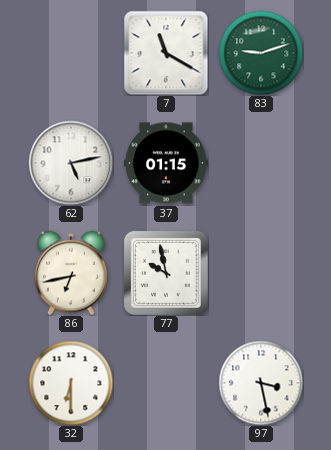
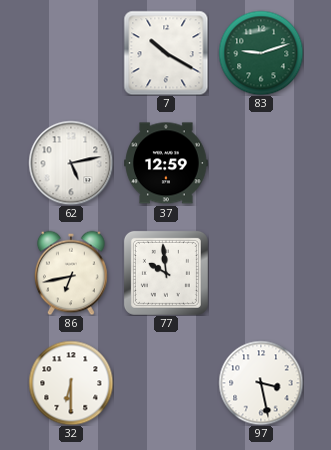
7: 11:20 -> 10:20 (166, 53)
37: 01:15 -> 12:59 (166, 163)
77: 9:58 -> 9:59 (166, 273)
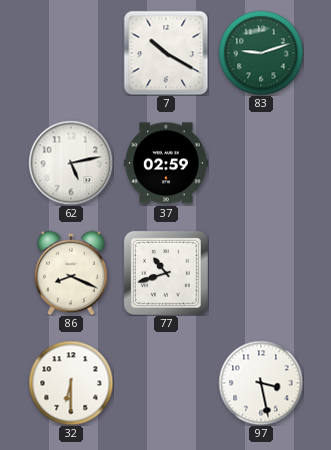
37: 12:59 -> 02:59 (166, 163)
86: 6:43 -> 8:19 (72, 273)
77: 9:59 -> 10:42 (166, 273)
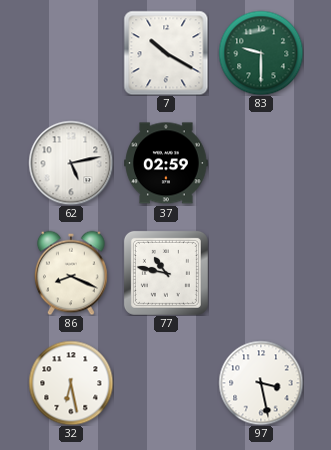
83: 9:12 -> 9:30 (261, 53)
77: 10:42 -> 10:47 (166, 273)
32: 6:30 -> 6:28 (71, 383)
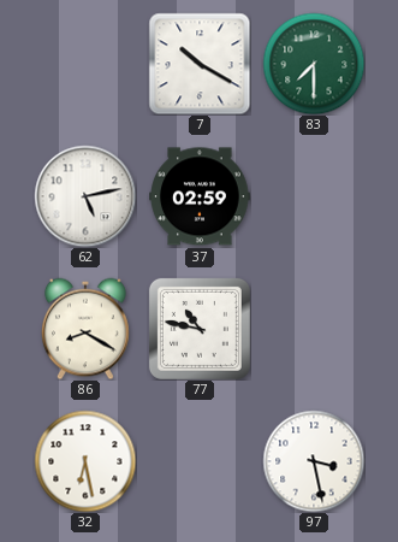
83: 9:30 -> 7:30 (314, 64)
86: 8:19 -> 8:20 (87, 329)
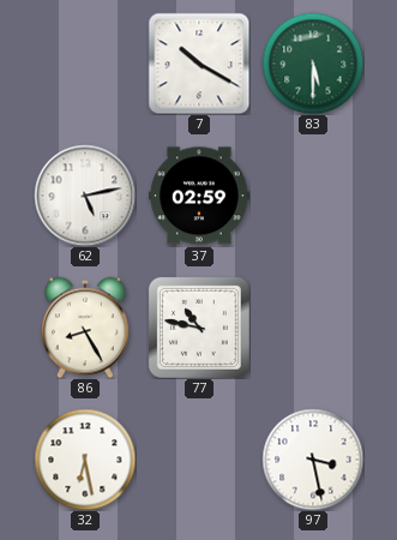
83: 7:30 -> 5:30 (313, 64)
86: 8:20 -> 8:25 (86, 328)
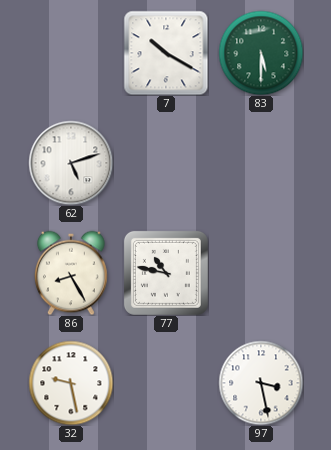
62: 5:13 -> 5:12 (71, 163)
37: 02:59 -> none (199, 196)
32: 6:28 -> 9:28 (71, 383)
